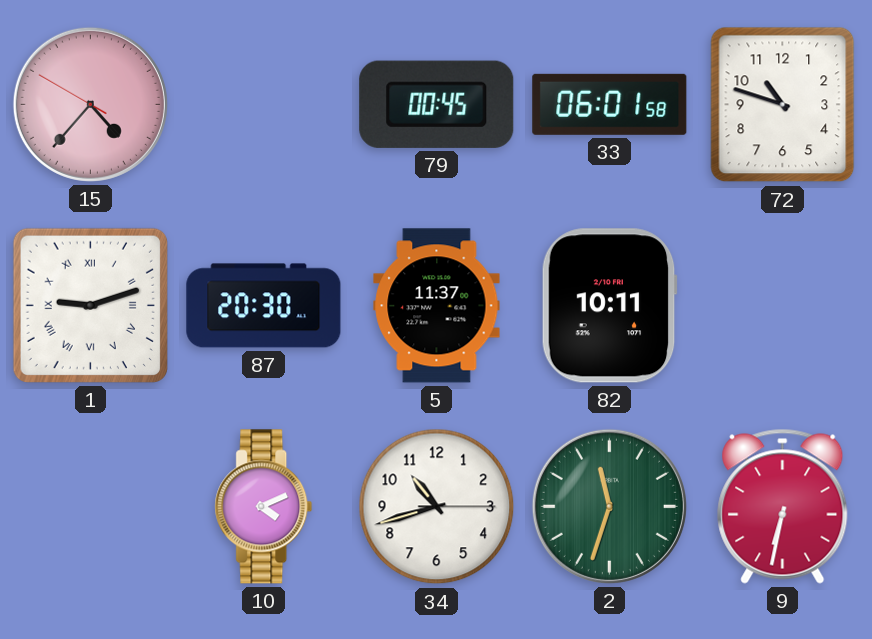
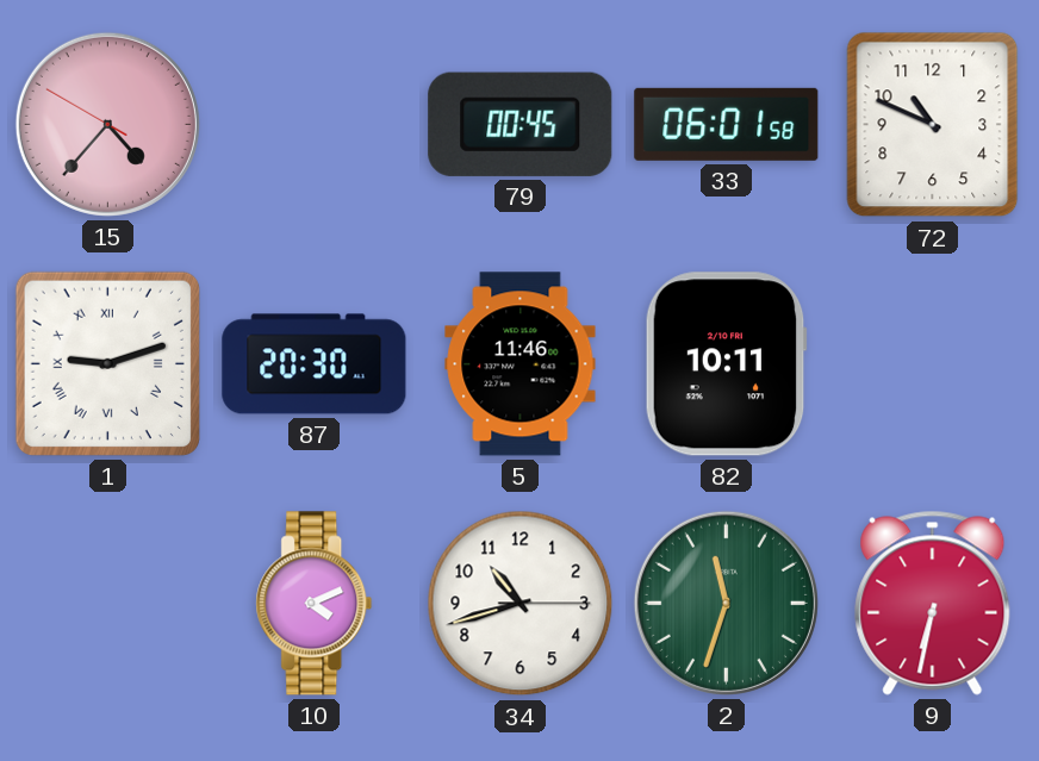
72: 10:48 -> 10:49 (933, 125)
5: 11:37 -> 11:46 (521, 364)
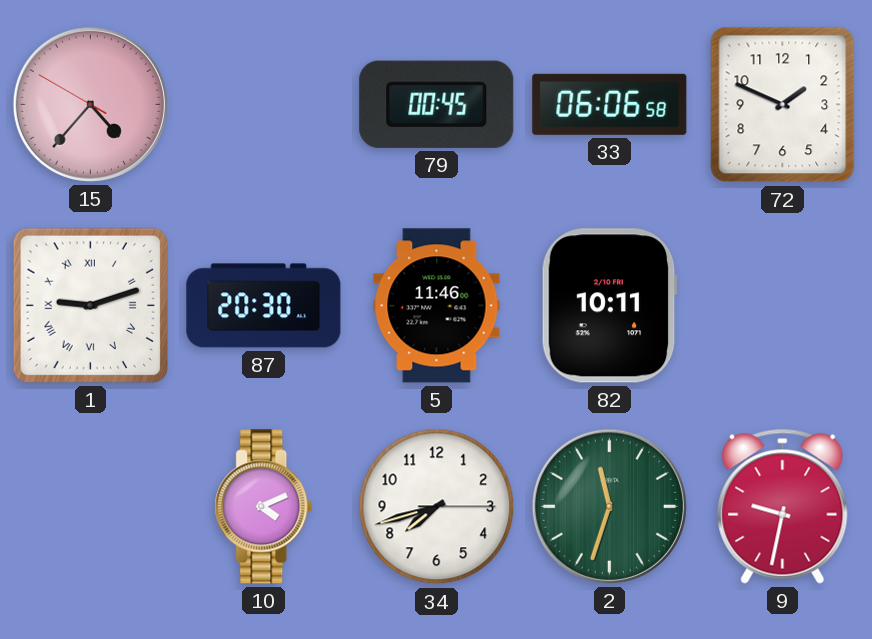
33: 06:01 -> 06:06 (610, 104)
72: 10:49 -> 1:49 (783, 105)
34: 10:42 -> 7:42 (437, 507)
9: 6:32 -> 9:32 (783, 506)
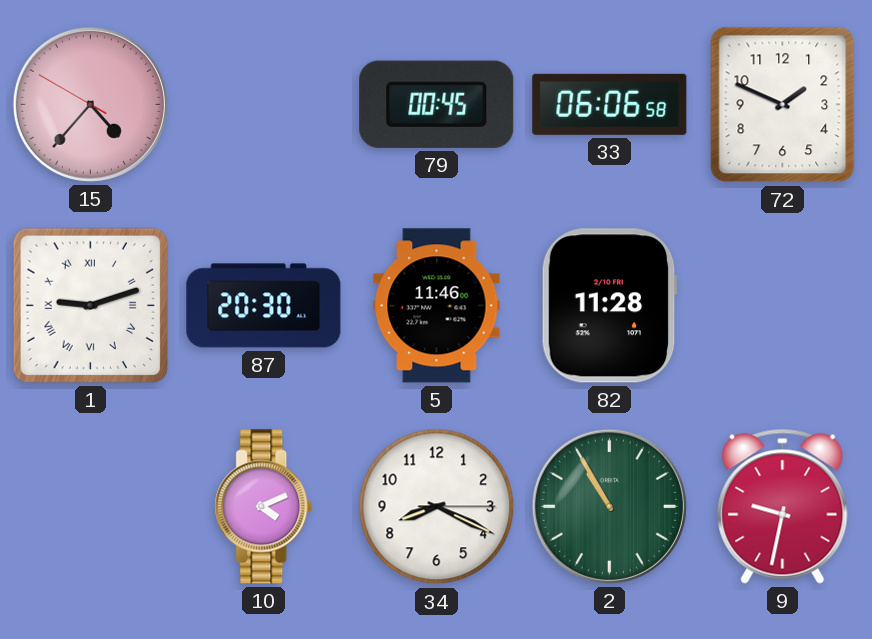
82: 10:11 -> 11:28 (609, 306)
34: 7:42 -> 8:19 (437, 507)
2: 11:33 -> 10:55 (609, 506)
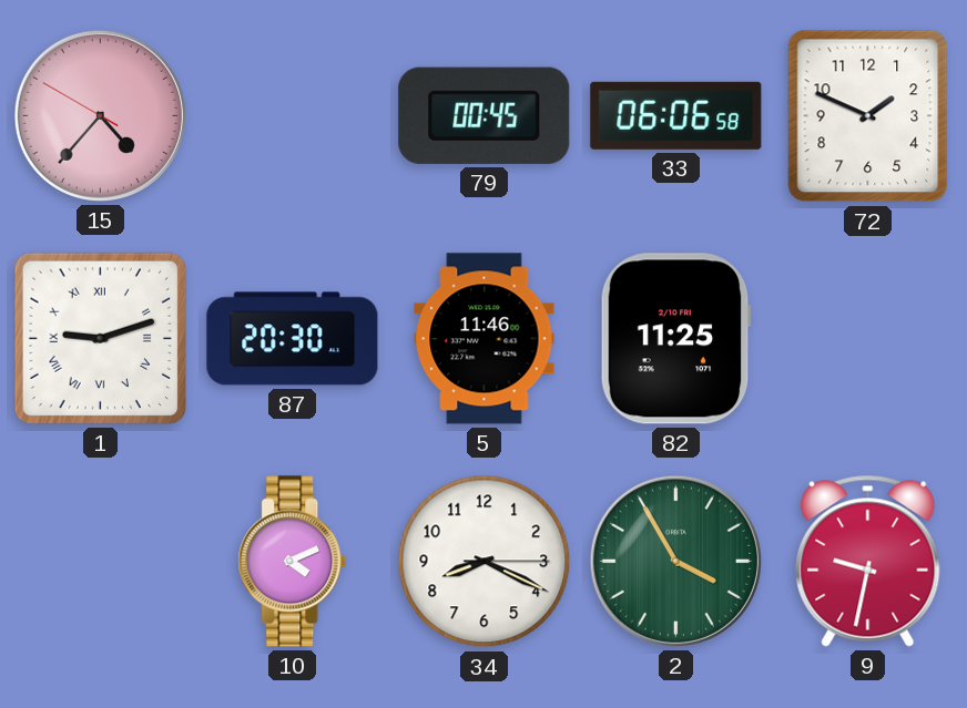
82: 11:28 -> 11:25 (675, 339)
2: 10:55 -> 3:55 (675, 561)
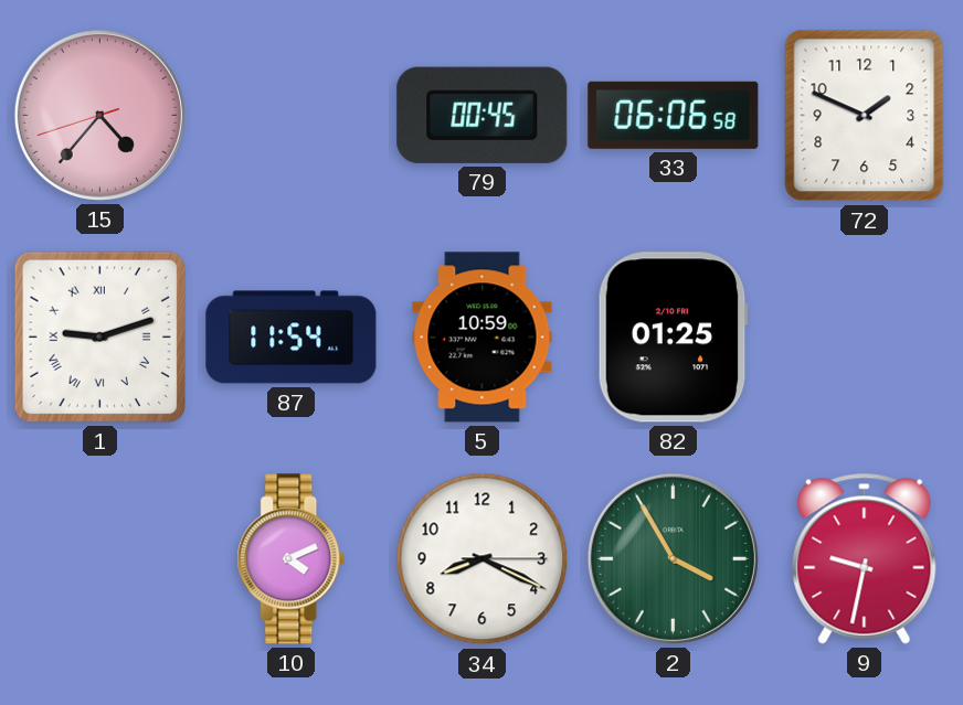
15: 4:36:50 -> 4:36:42 (99, 115)
87: 20:30 -> 11:54 (292, 338)
5: 11:46 -> 10:59 (483, 338)
82: 11:25 -> 01:25 (673, 338)
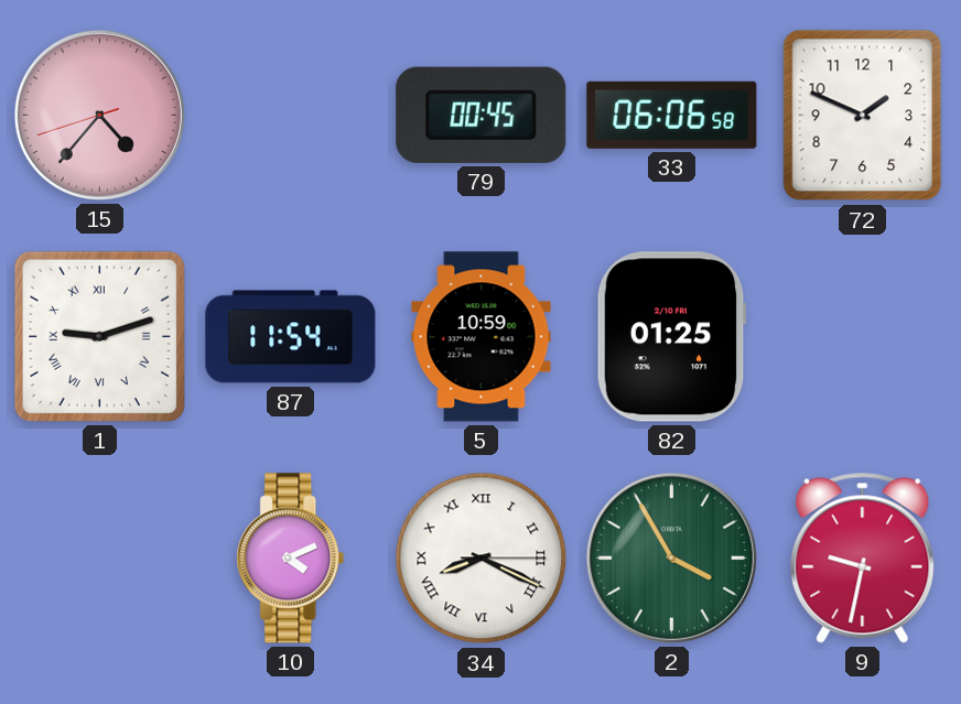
34 numerals: Arabic -> Roman (482, 559)
